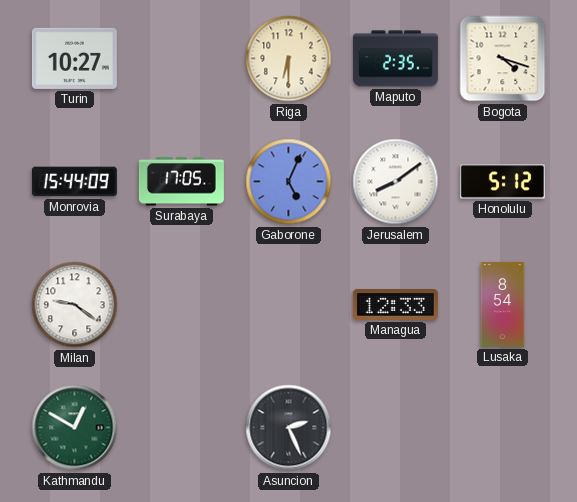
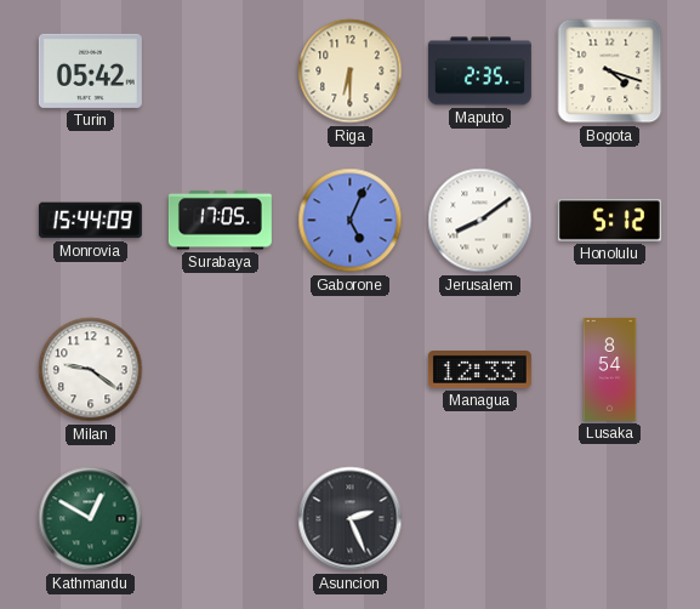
Turin: 10:27 -> 05:42 (90, 70)
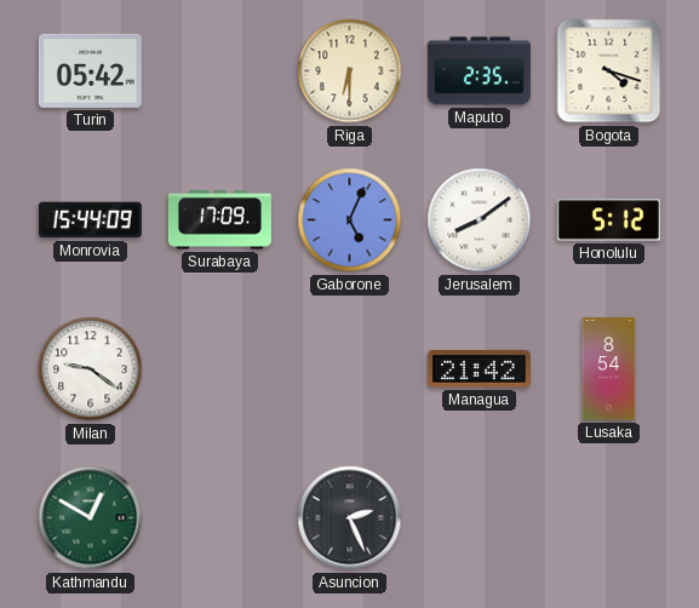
Surabaya: 17:05 -> 17:09 (219, 220)
Managua: 12:33 -> 21:42 (479, 369)
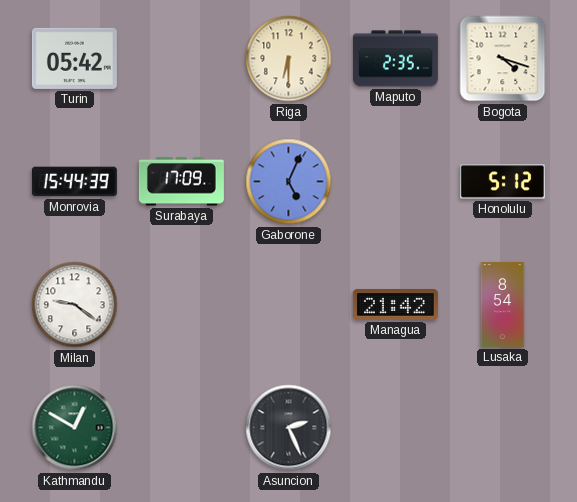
Monrovia: 15:44:09 -> 15:44:39 (74, 182)
Jerusalem: 8:09 -> none (480, 220)
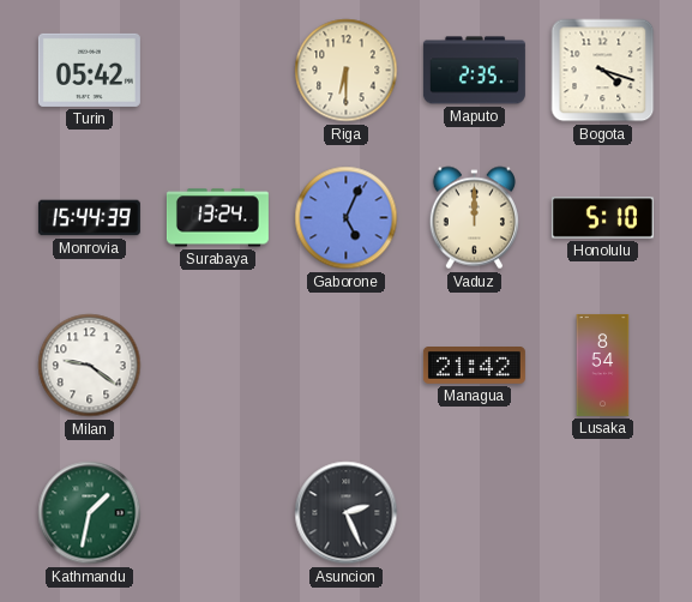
Surabaya: 17:09 -> 13:24 (217, 218)
Vaduz: none -> 12:00 (474, 218)
Honolulu: 5:12 -> 5:10 (602, 218)
Kathmandu: 12:50 -> 1:32 (90, 513)
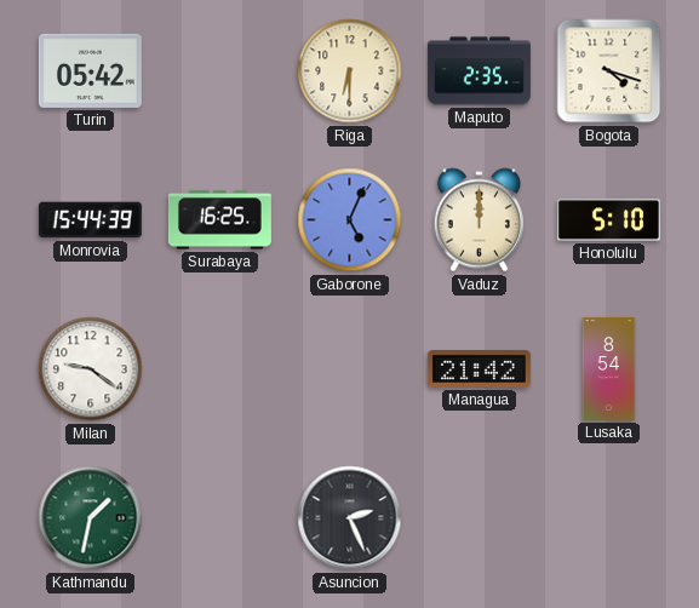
Surabaya: 13:24 -> 16:25 (219, 220)
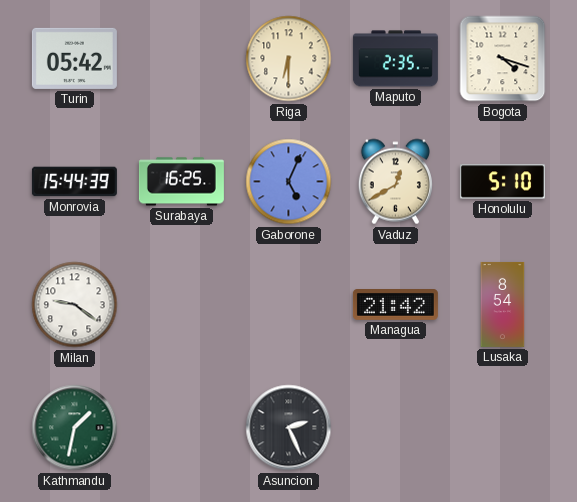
Vaduz: 12:00 -> 12:40 (395, 182)
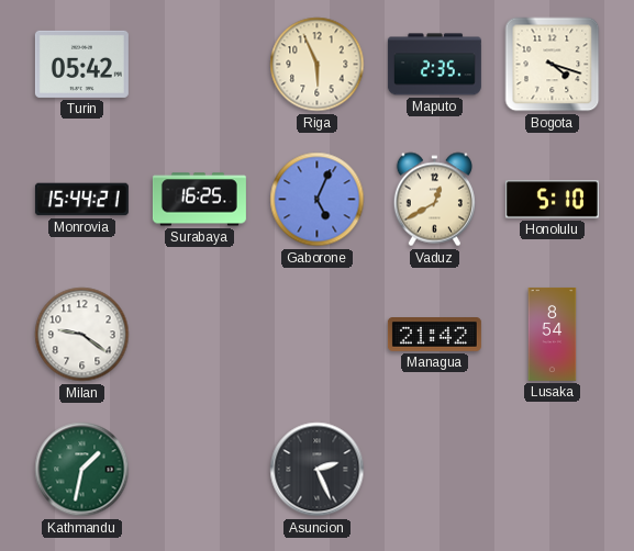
Riga: 6:30 -> 5:56 (318, 65)
Monrovia: 15:44:39 -> 15:44:21 (81, 200)
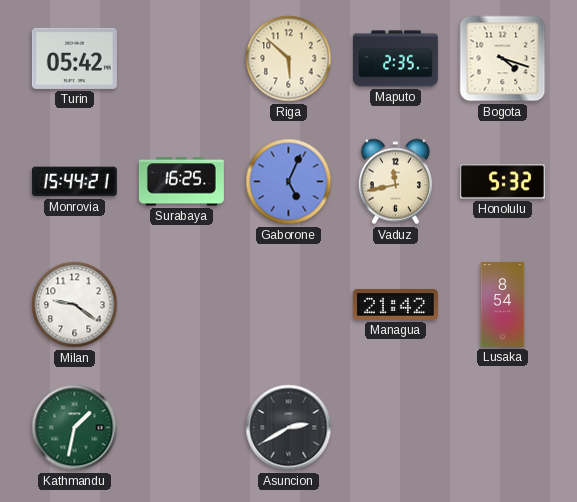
Riga: 5:56 -> 5:52 (289, 59)
Vaduz: 12:40 -> 11:43 (395, 182)
Honolulu: 5:10 -> 5:32 (502, 182)
Asuncion: 2:26 -> 2:40 (289, 428)
